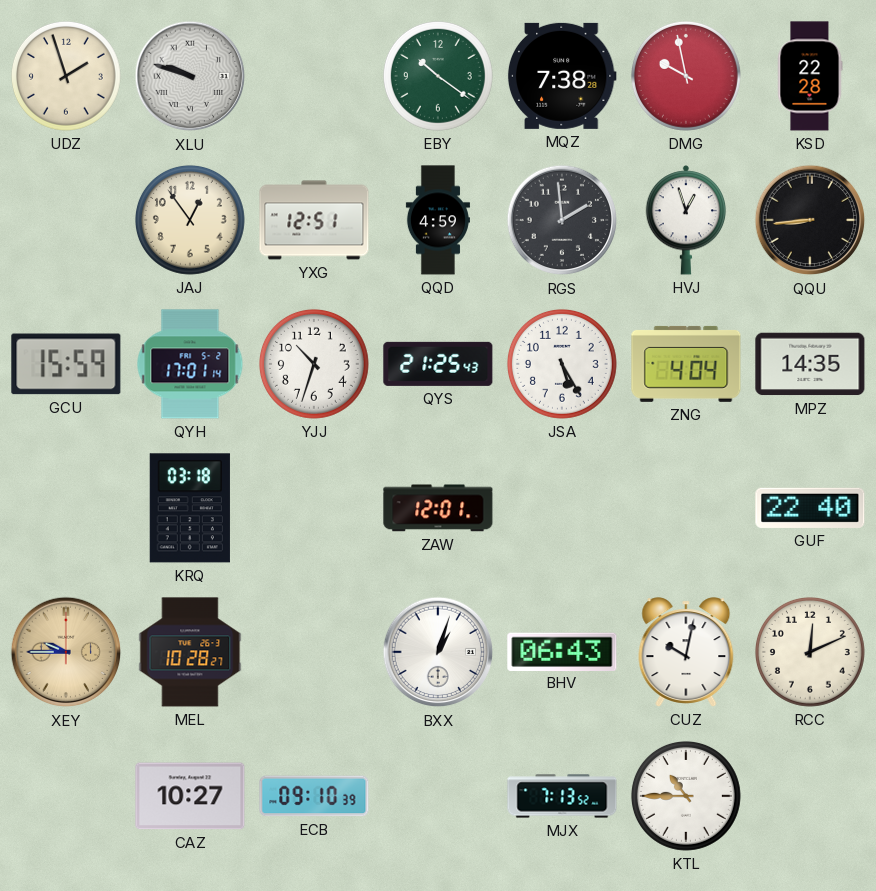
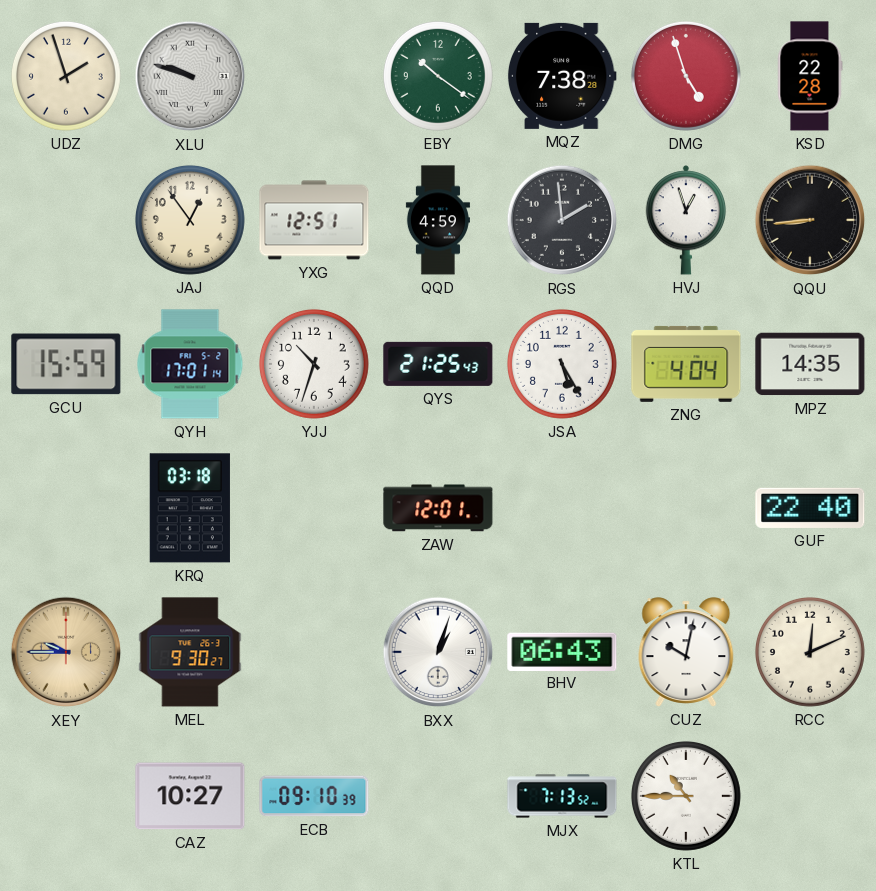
DMG: 9:58 -> 4:57 (686, 76)
MEL: 10:28 -> 9:30 (190, 652)
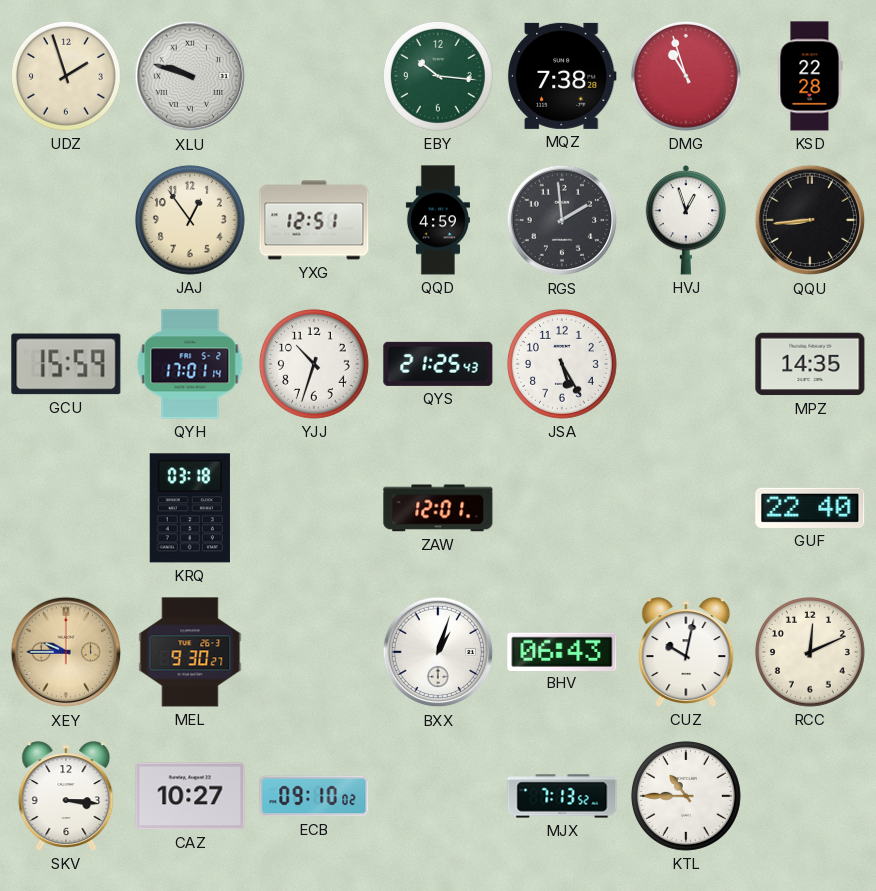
EBY: 10:21 -> 10:16 (438, 76)
DMG: 4:57 -> 10:57 (686, 76)
ZNG: 4:04 -> none (686, 364)
SKV: none -> 3:16 (66, 796)
ECB: 09:10:39 -> 09:10:02 (314, 796)
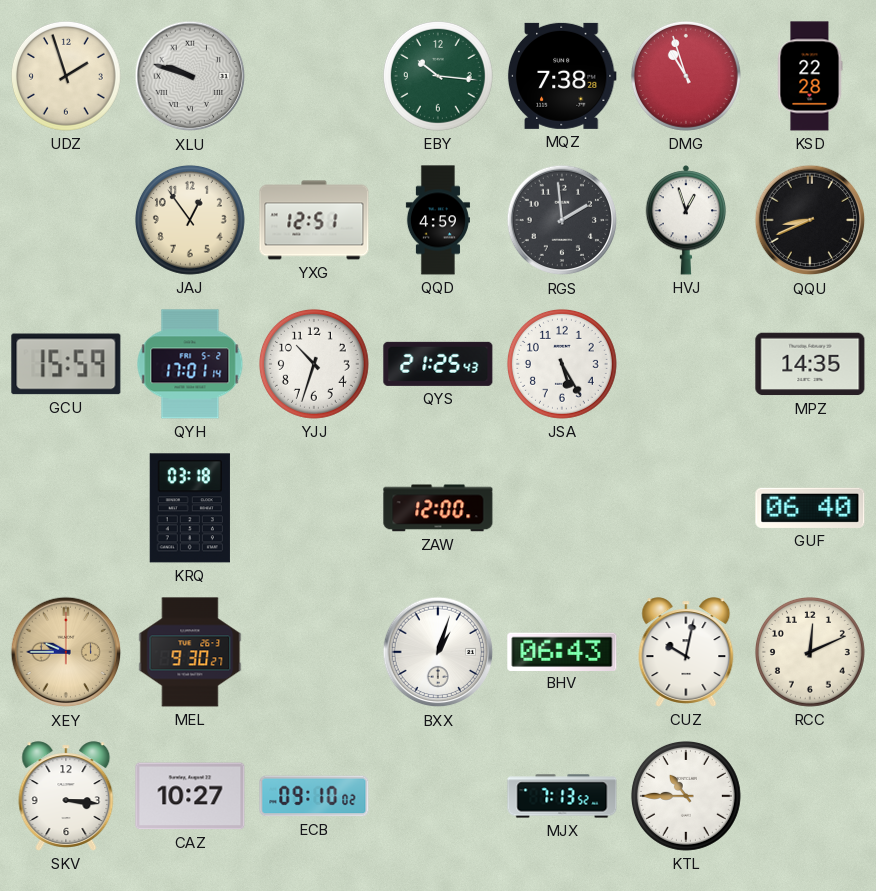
QQU: 8:44 -> 8:41 (810, 220)
ZAW: 12:01 -> 12:00 (438, 508)
GUF: 22:40 -> 06:40 (810, 508)
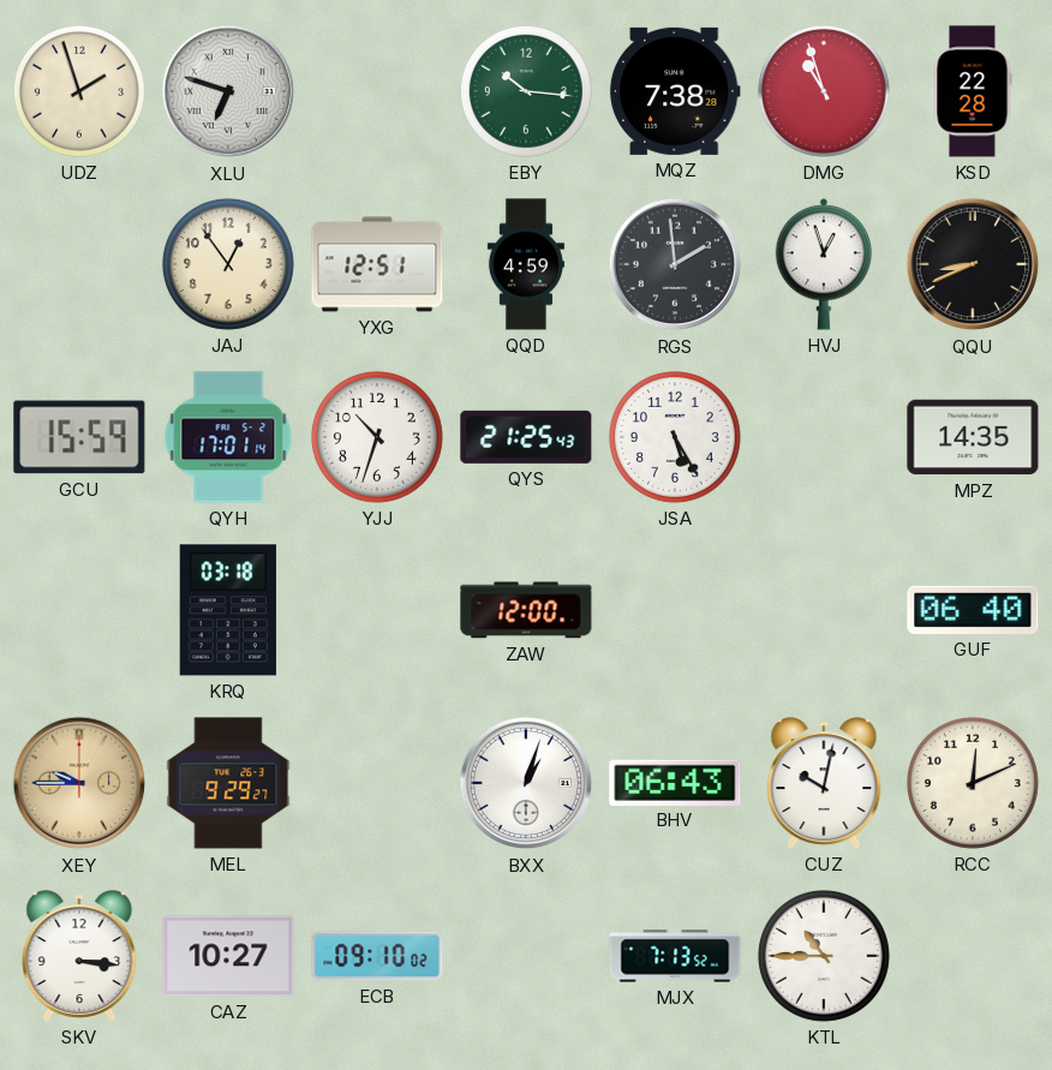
XLU: 9:48 -> 6:48 (228, 91)
MEL: 9:30 -> 9:29 (228, 783)
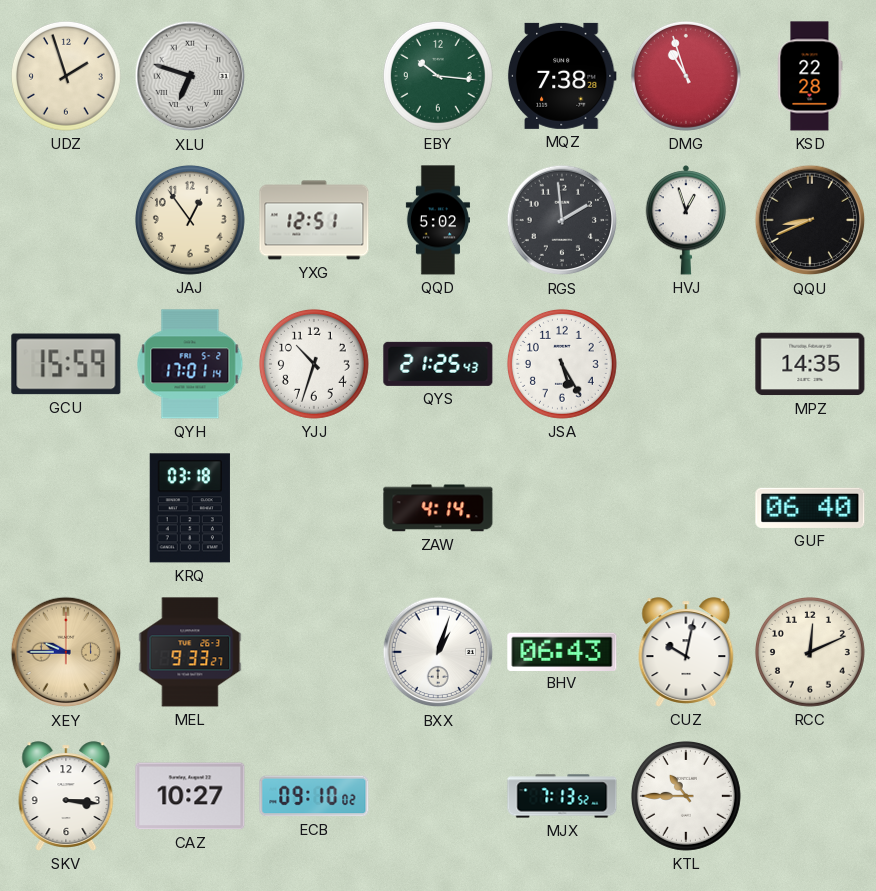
QQD: 4:59 -> 5:02 (438, 220)
ZAW: 12:00 -> 4:14 (438, 508)
MEL: 9:29 -> 9:33 (190, 652)
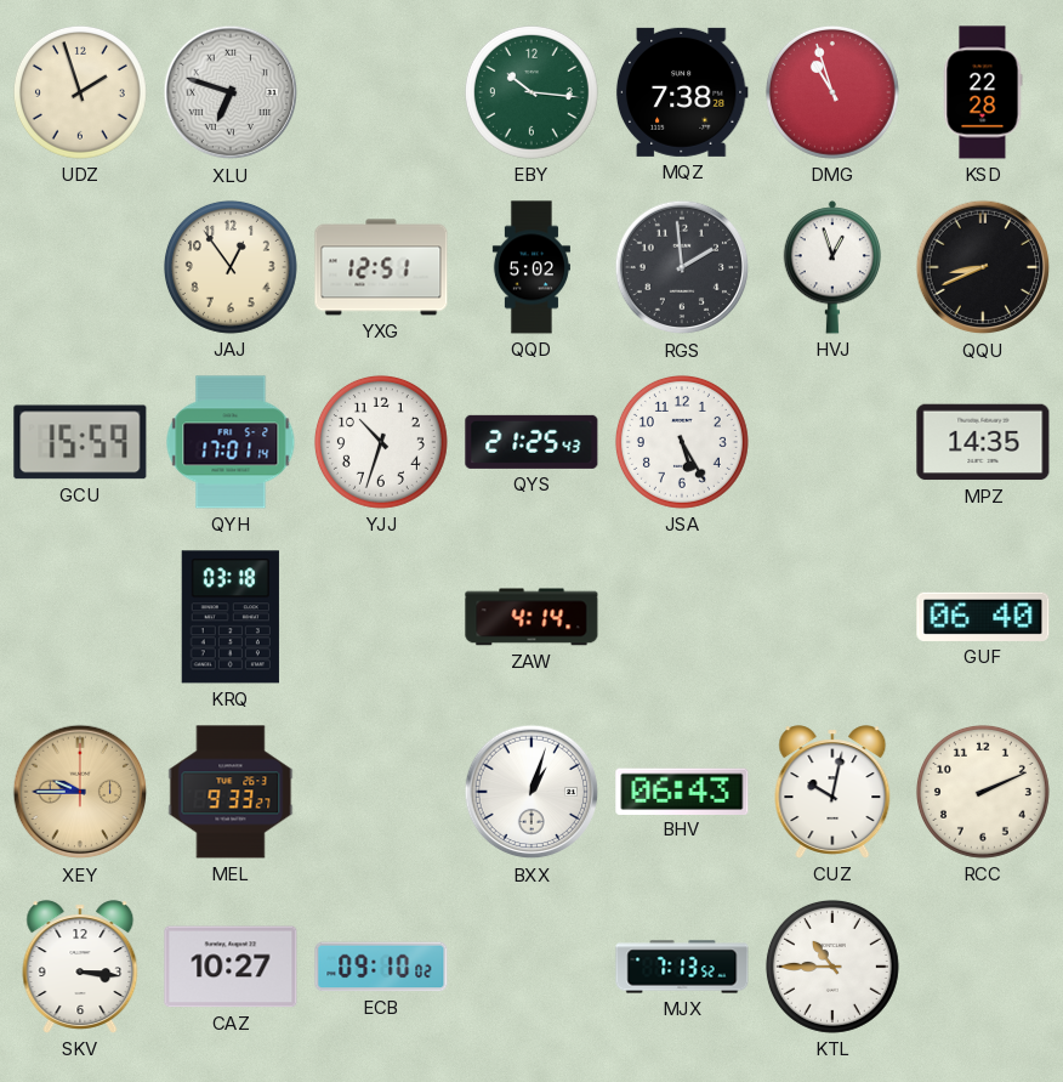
RCC: 12:11 -> 2:11 (983, 792)
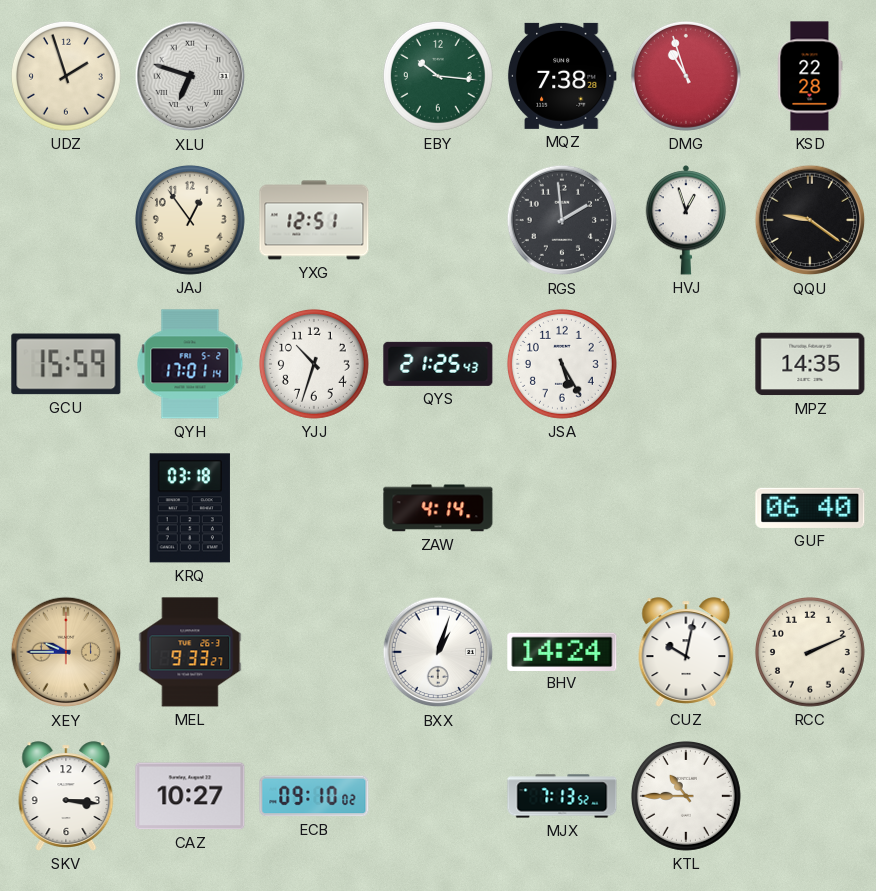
QQD: 5:02 -> none (531, 267)
QQU: 8:41 -> 9:21 (810, 220)
BHV: 06:43 -> 14:24 (562, 651)
